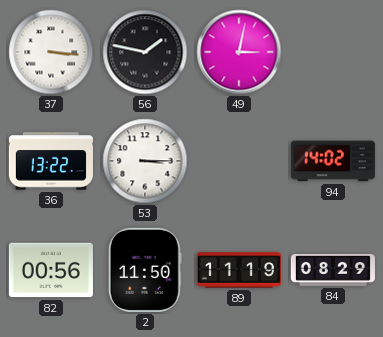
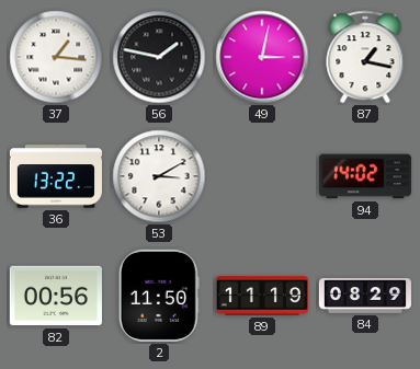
37: 3:16 -> 1:16 (56, 57)
87: none -> 1:17 (365, 57)
53: 3:15 -> 3:10 (159, 176)
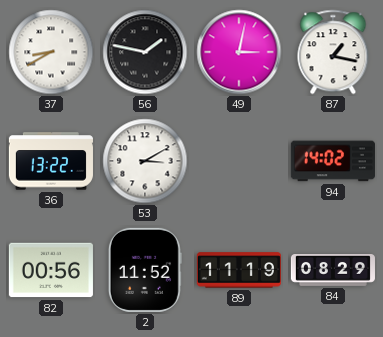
37: 1:16 -> 8:40 (51, 52)
2: 11:50 -> 11:52 (145, 270)
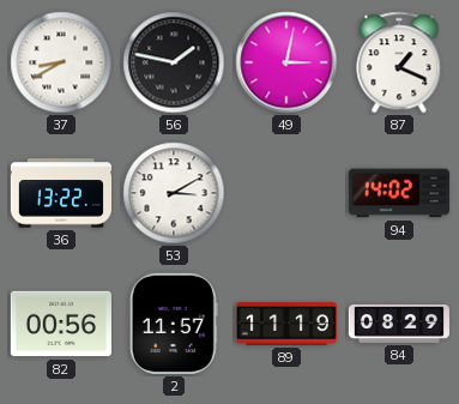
87: 1:17 -> 1:19 (399, 62)
2: 11:52 -> 11:57 (174, 324)
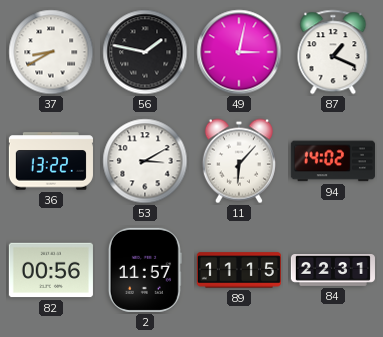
11: none -> 6:07 (239, 161)
89: 11:19 -> 11:15 (239, 270)
84: 08:29 -> 22:31 (333, 271)
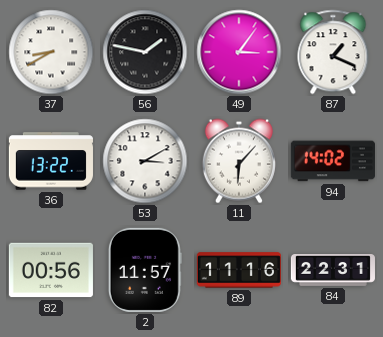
49: 3:02 -> 3:06 (239, 52)
89: 11:15 -> 11:16 (239, 270)
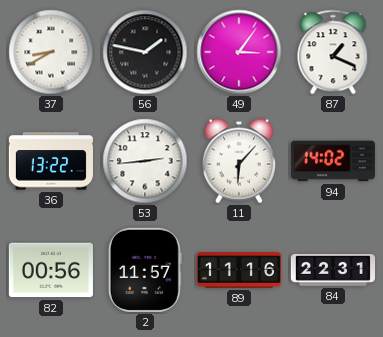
53: 3:10 -> 2:44 (145, 161)
